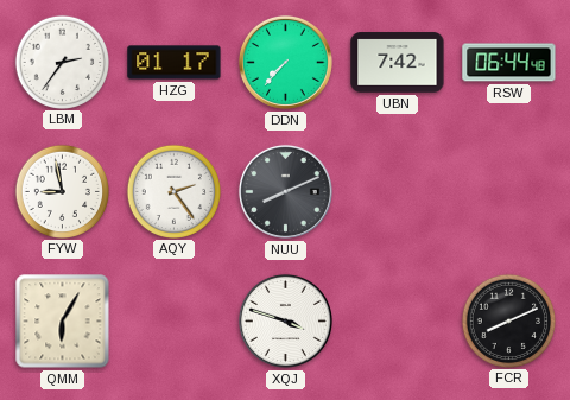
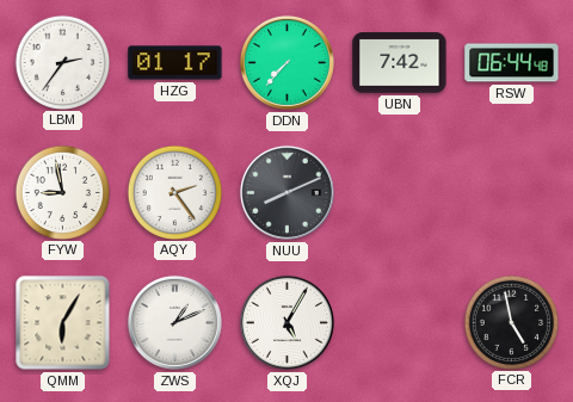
ZWS: none -> 1:11 (174, 322)
XQJ: 3:48 -> 5:05 (286, 322)
FCR: 8:11 -> 4:58 (511, 322)
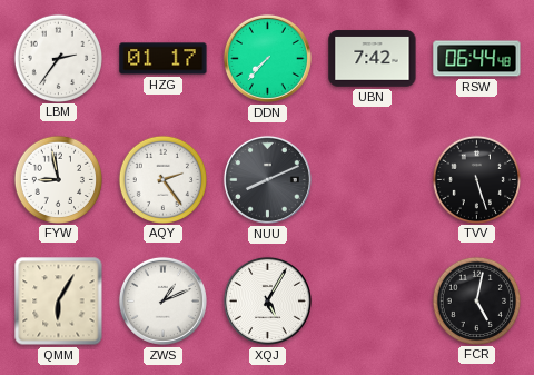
TVV: none -> 5:27 (476, 179)
FCR: 4:58 -> 5:02 (476, 300)
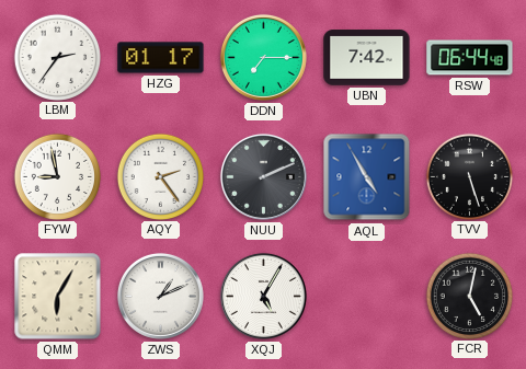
DDN: 7:37 -> 7:15 (263, 57)
NUU: 8:11 -> 2:11 (263, 176)
AQL: none -> 4:55 (367, 177)
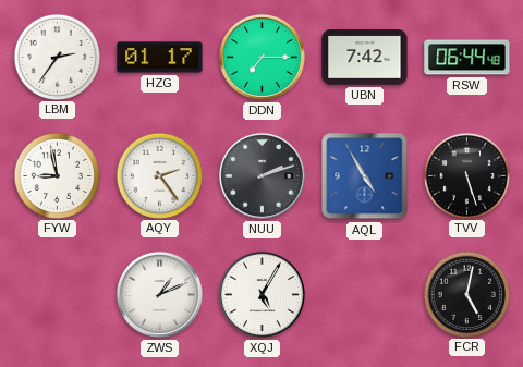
NUU: 2:11 -> 2:12 (261, 175)
QMM: 6:05 -> none (58, 297)
